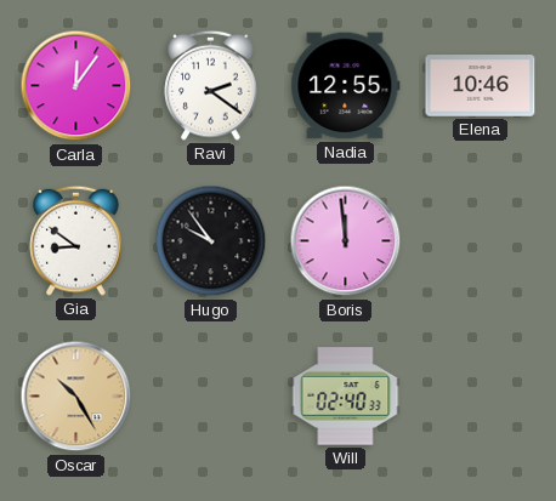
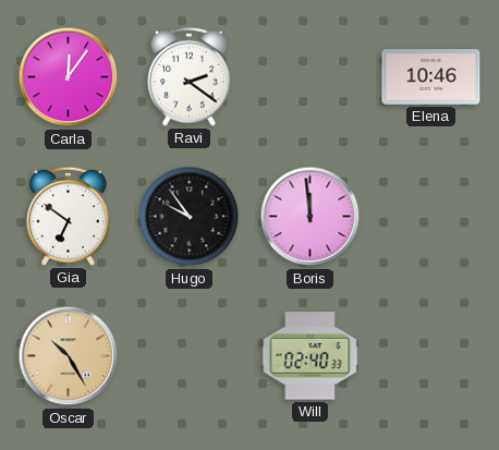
Nadia: 12:55 -> none (346, 86)
Gia: 8:51 -> 6:51 (69, 216)
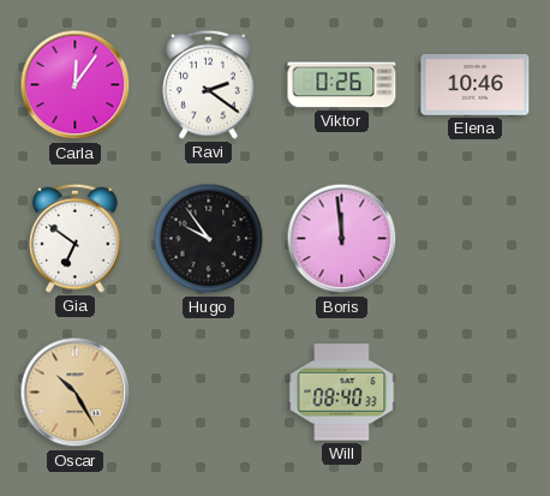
Viktor: none -> 0:26 (342, 85)
Will: 02:40 -> 08:40 (342, 393)
